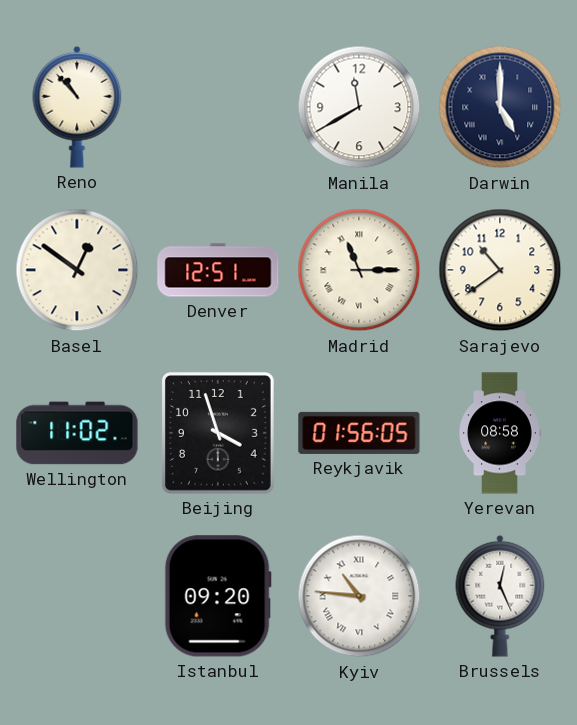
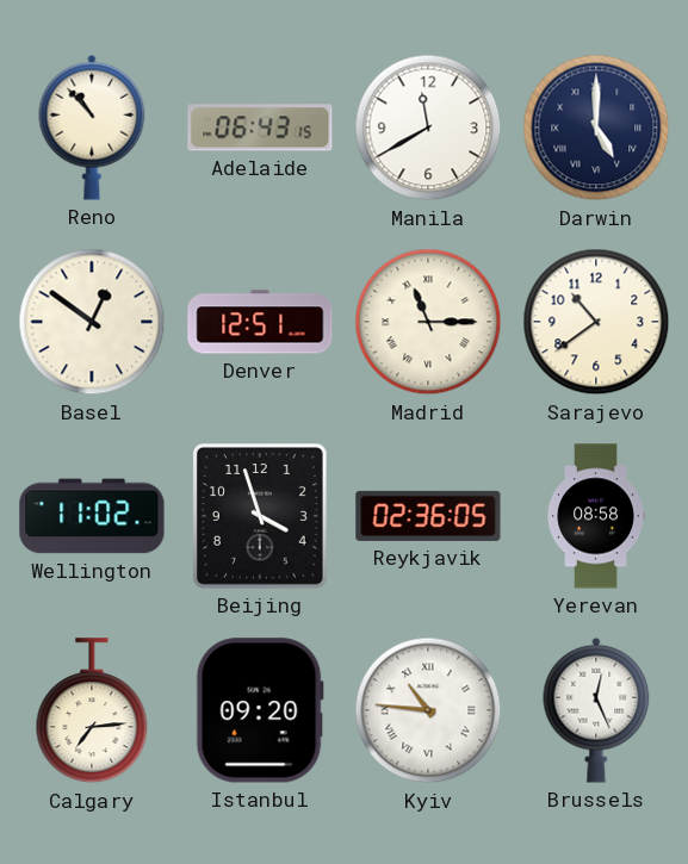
Adelaide: none -> 06:43 (260, 128)
Reykjavik: 01:56 -> 02:36 (428, 516)
Calgary: none -> 7:14 (92, 711)
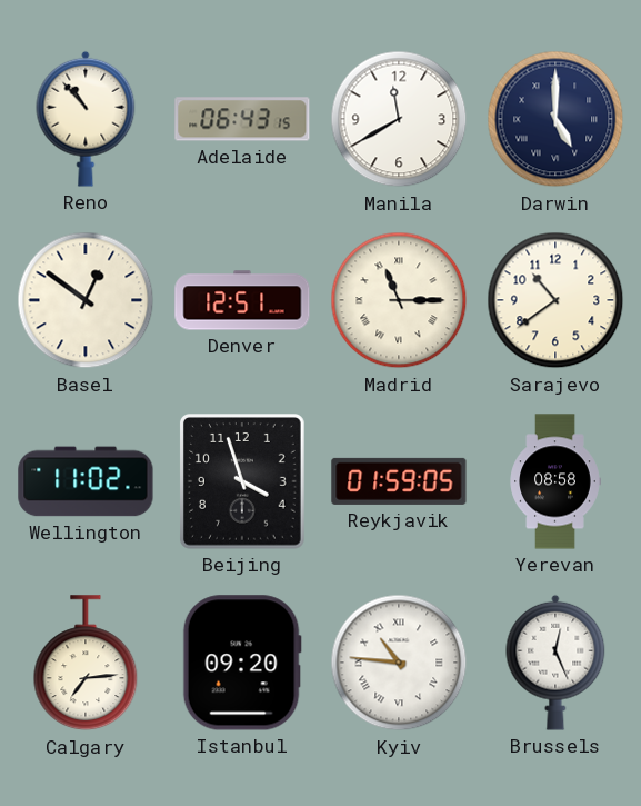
Reykjavik: 02:36 -> 01:59 (399, 481)
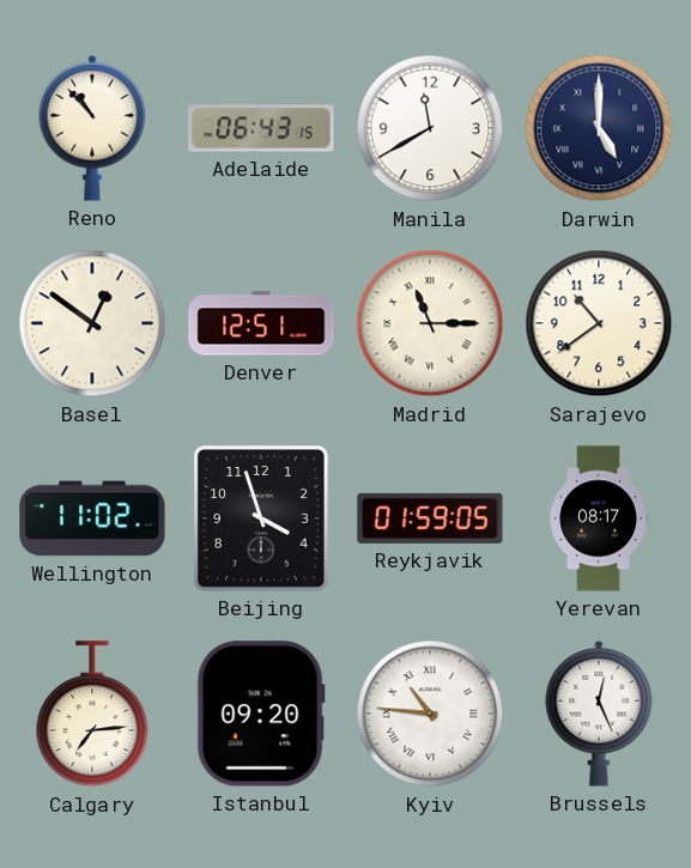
Yerevan: 08:58 -> 08:17 (599, 518)
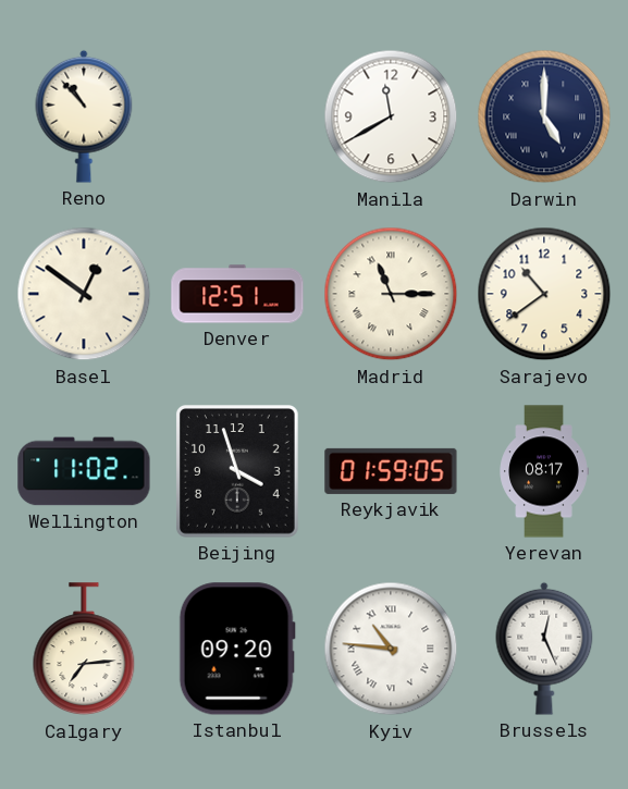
Adelaide: 06:43 -> none (261, 128)
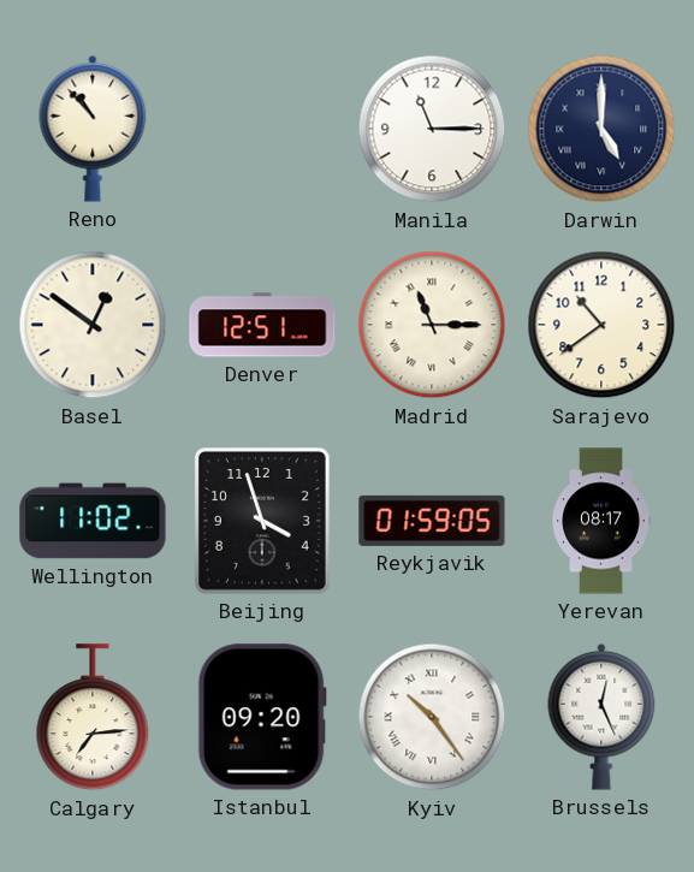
Manila: 11:40 -> 11:15 (432, 129)
Kyiv: 10:46 -> 10:24 (432, 717)
